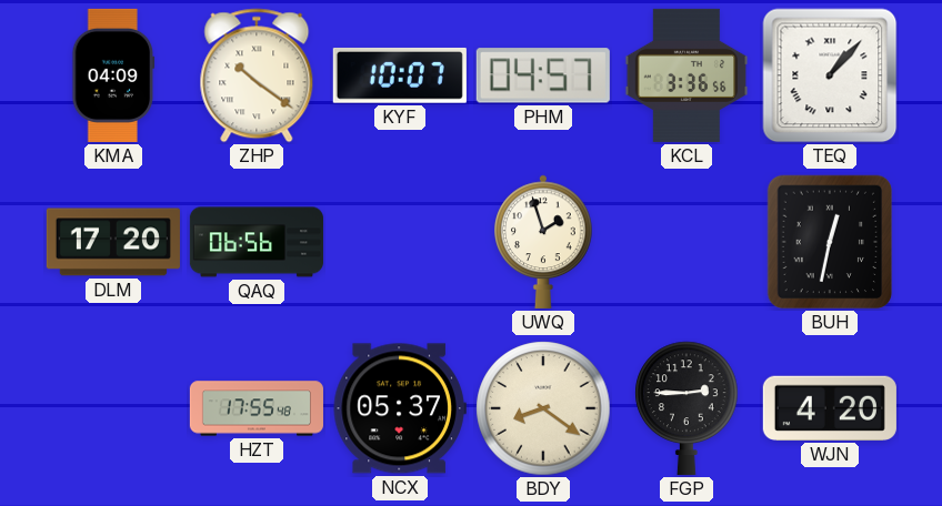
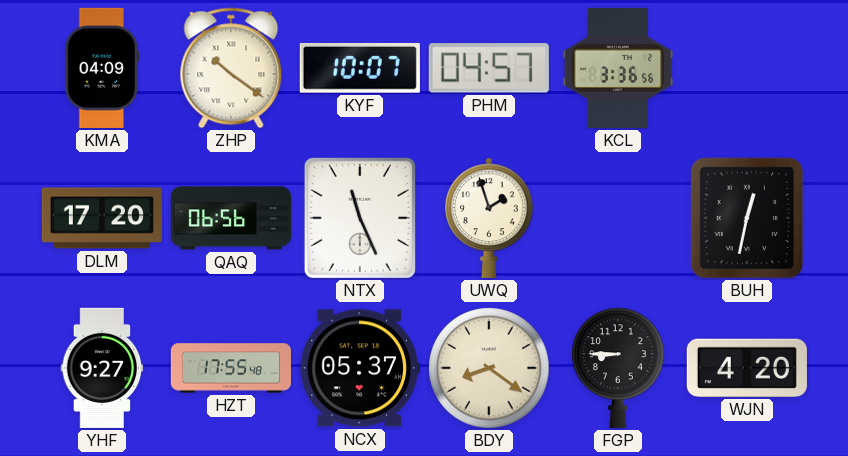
TEQ: 1:07 -> none (830, 75)
NTX: none -> 11:26 (360, 218)
YHF: none -> 9:27 (102, 368)
FGP: 2:45 -> 8:45 (618, 368)
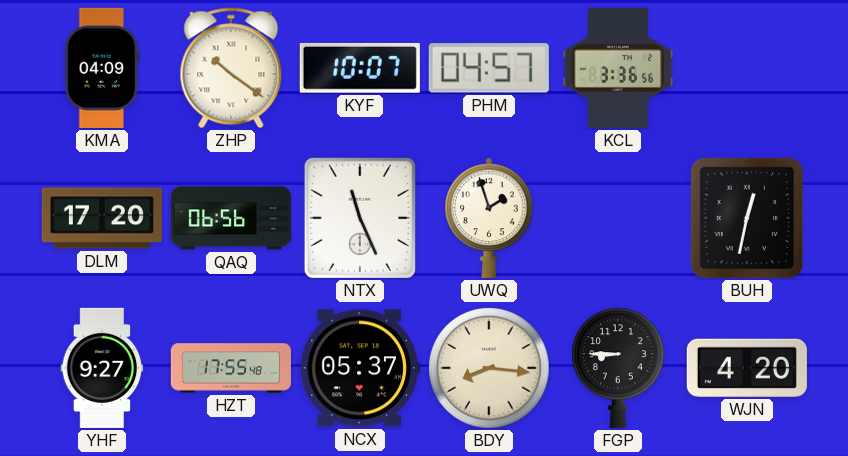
BDY: 8:21 -> 8:16 (489, 368)
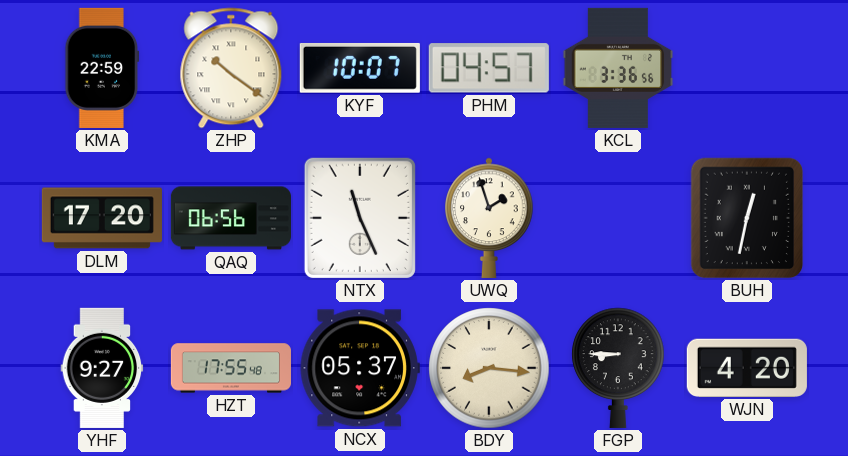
KMA: 04:09 -> 22:59 (102, 68)
